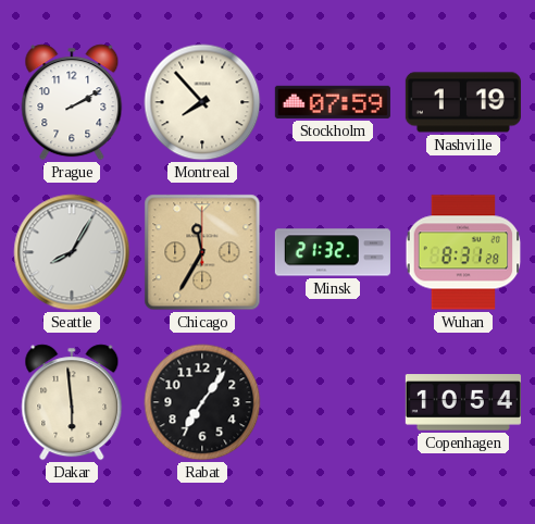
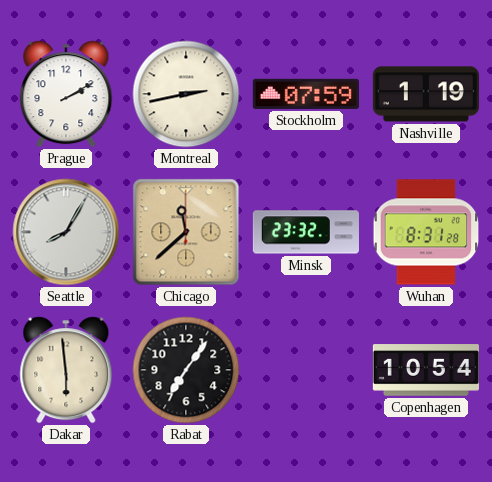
Montreal: 7:53 -> 2:43 (186, 94)
Chicago: 11:35 -> 11:38 (186, 232)
Minsk: 21:32 -> 23:32 (306, 232)
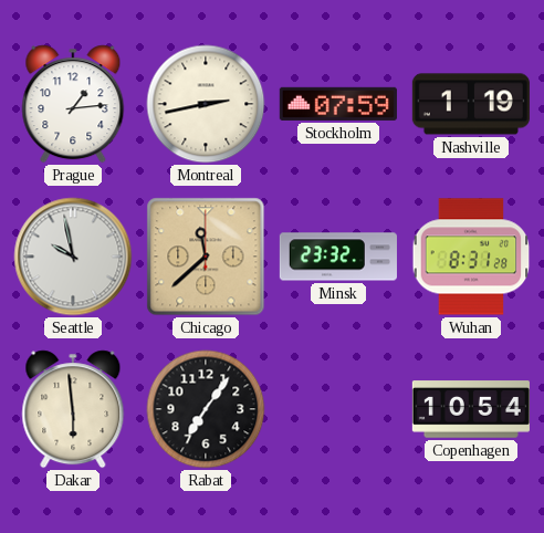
Prague: 2:10 -> 1:14 (73, 104)
Seattle: 8:05 -> 9:58 (73, 257)
